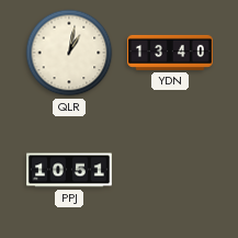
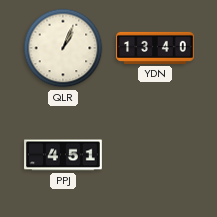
QLR: 1:02 -> 1:04 (63, 48)
PPJ: 10:51 -> 4:51 (63, 155)
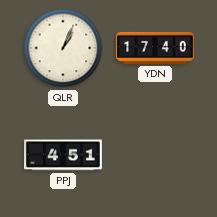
YDN: 13:40 -> 17:40 (155, 48)
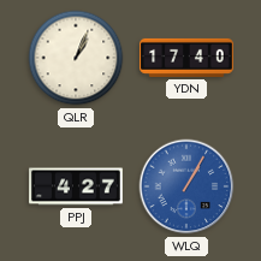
PPJ: 4:51 -> 4:27 (76, 186)
WLQ: none -> 1:05 (186, 186)
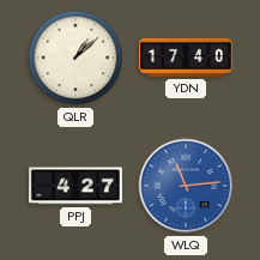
QLR: 1:04 -> 1:08 (75, 58)
WLQ: 1:05 -> 11:14 (186, 186)
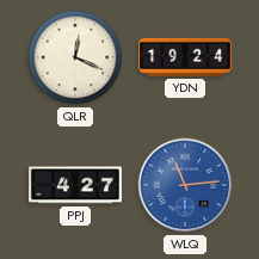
QLR: 1:08 -> 12:19 (75, 57)
YDN: 17:40 -> 19:24 (185, 57)
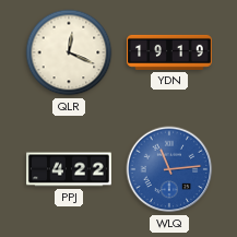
YDN: 19:24 -> 19:19 (169, 52)
PPJ: 4:27 -> 4:22 (69, 169)
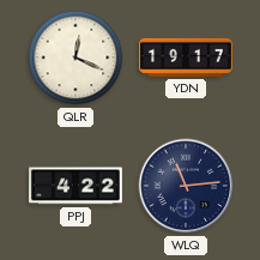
YDN: 19:19 -> 19:17 (186, 58)
WLQ dial: blue -> navy (186, 186)
